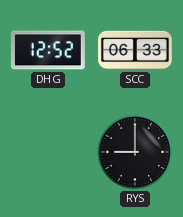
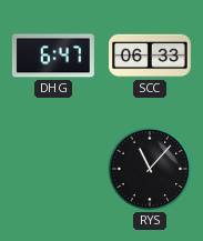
DHG: 12:52 -> 6:47 (53, 56)
RYS: 9:00 -> 11:07 (150, 169)
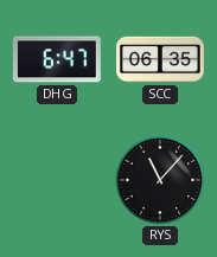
SCC: 06:33 -> 06:35 (161, 59)
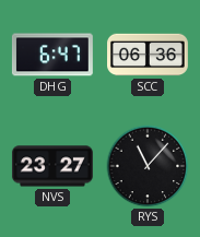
SCC: 06:35 -> 06:36 (149, 55)
NVS: none -> 23:27 (52, 166)
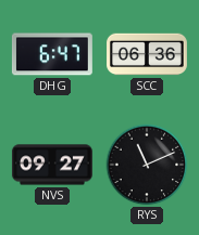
NVS: 23:27 -> 09:27 (52, 165)
RYS: 11:07 -> 11:11 (147, 165)
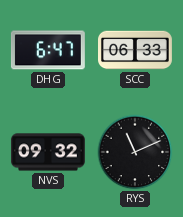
SCC: 06:36 -> 06:33 (136, 50)
NVS: 09:27 -> 09:32 (48, 152)
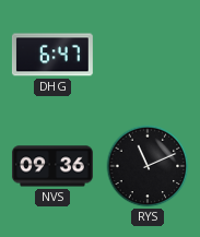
SCC: 06:33 -> none (136, 50)
NVS: 09:32 -> 09:36 (52, 166)
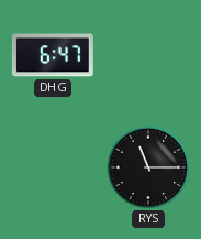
NVS: 09:36 -> none (52, 166)
RYS: 11:11 -> 11:15 (148, 167)
